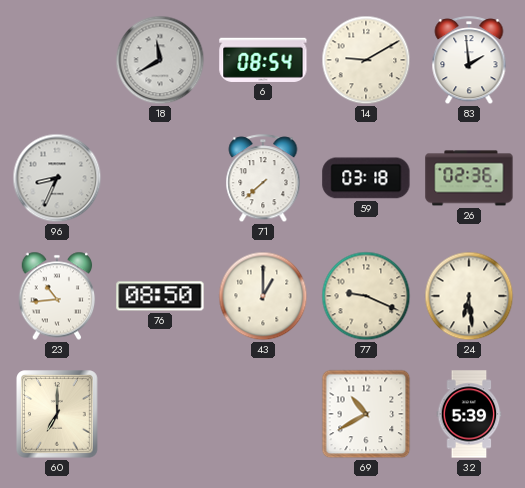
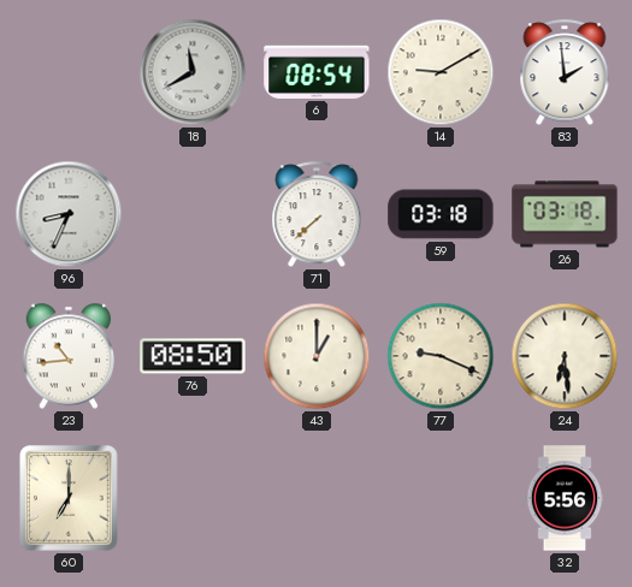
26: 02:36 -> 03:18 (565, 214)
69: 10:40 -> none (366, 414)
32: 5:39 -> 5:56 (565, 498)
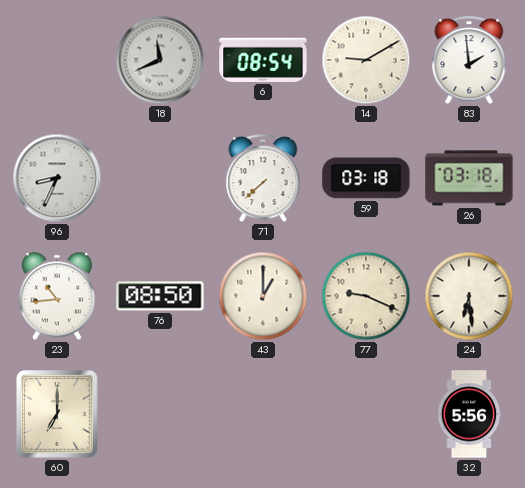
18: 11:40 -> 11:41 (160, 60)
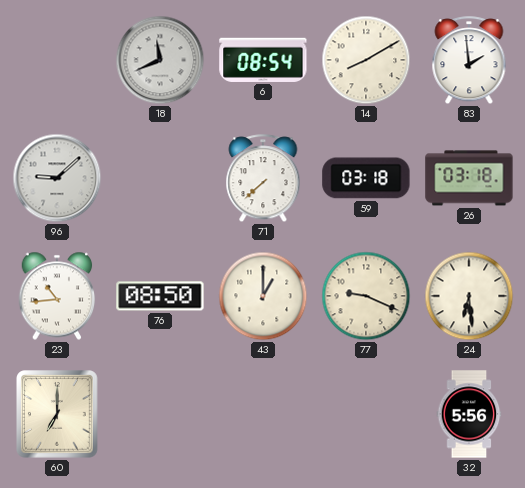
14: 9:10 -> 8:10 (366, 60)
96: 8:34 -> 9:08 (57, 178)
